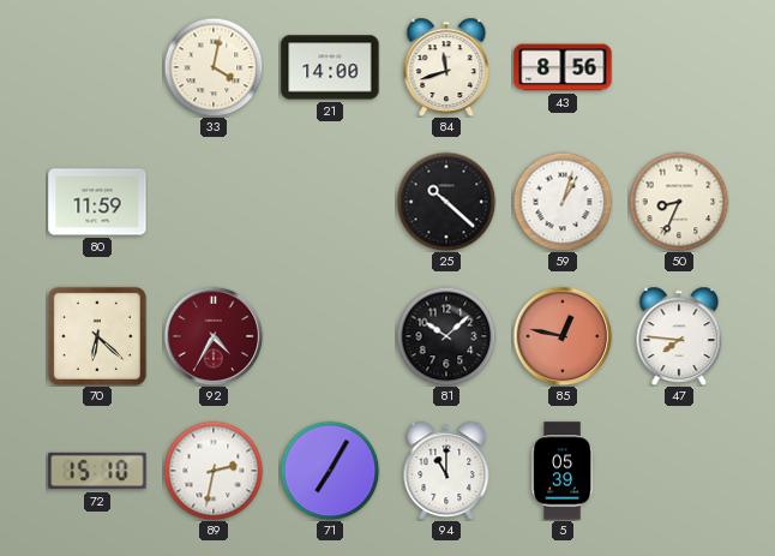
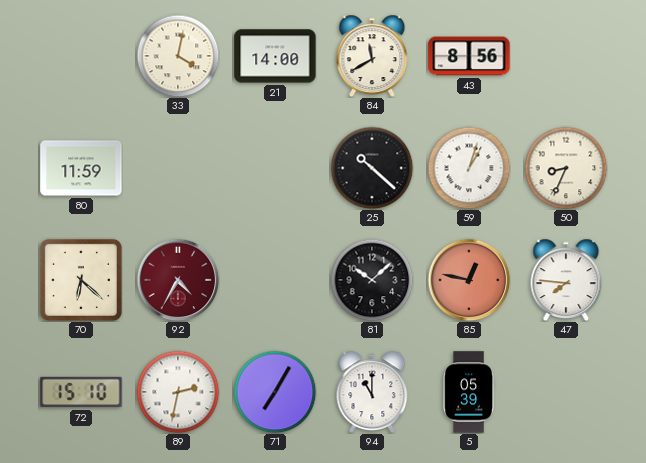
84: 11:42 -> 11:40 (372, 56)
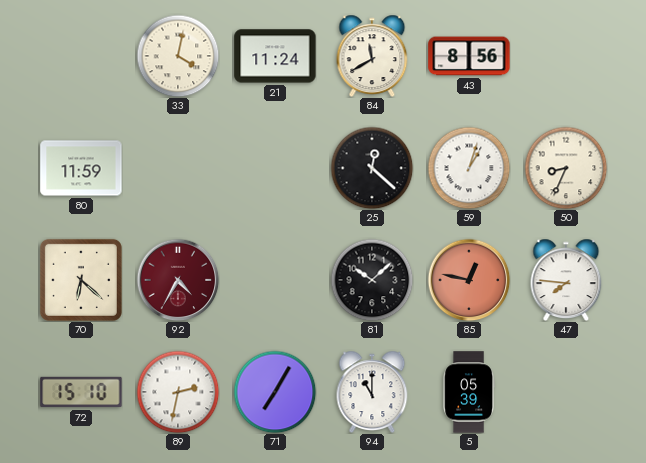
21: 14:00 -> 11:24 (275, 56)
25: 10:22 -> 12:22 (372, 168)
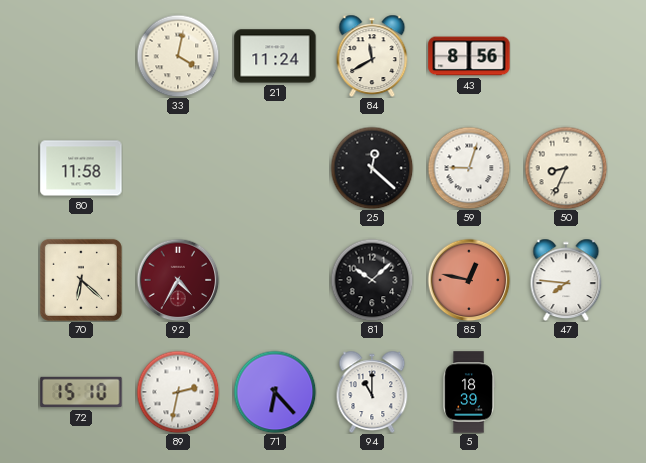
80: 11:59 -> 11:58 (81, 168)
59: 1:03 -> 9:03 (469, 168)
71: 7:05 -> 6:23 (275, 392)
5: 05:39 -> 18:39 (469, 392)
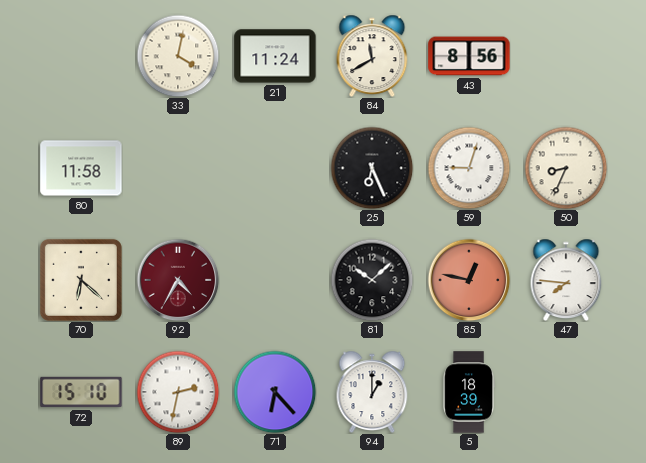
25: 12:22 -> 6:26 (372, 168)
94: 11:00 -> 1:00 (372, 392)
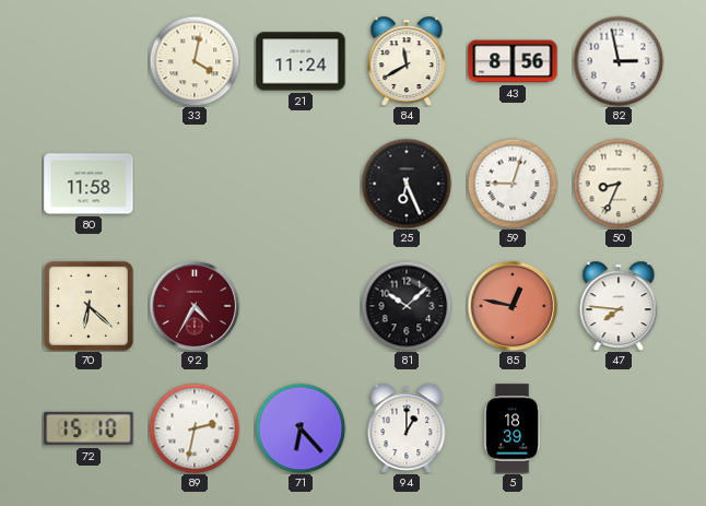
82: none -> 2:58 (619, 61)
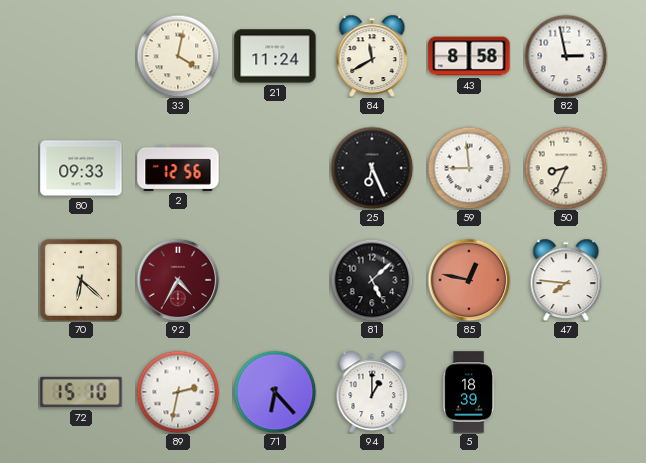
43: 8:56 -> 8:58 (469, 56)
80: 11:58 -> 09:33 (81, 168)
2: none -> 12:56 (178, 168)
59: 9:03 -> 8:59 (469, 168)
81: 10:08 -> 5:08 (372, 280)
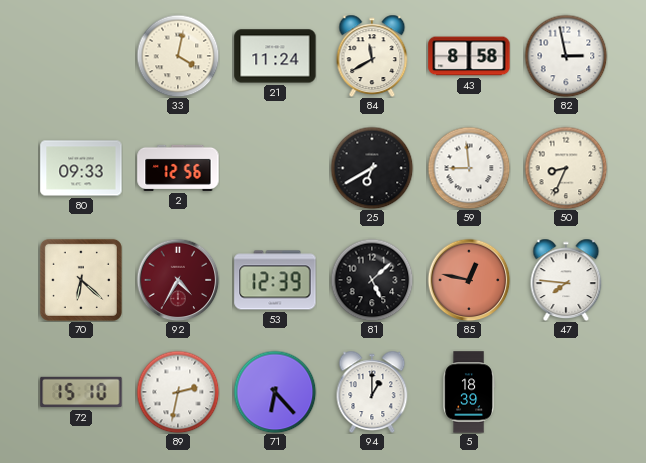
25: 6:26 -> 6:40 (372, 168)
53: none -> 12:39 (275, 280)
